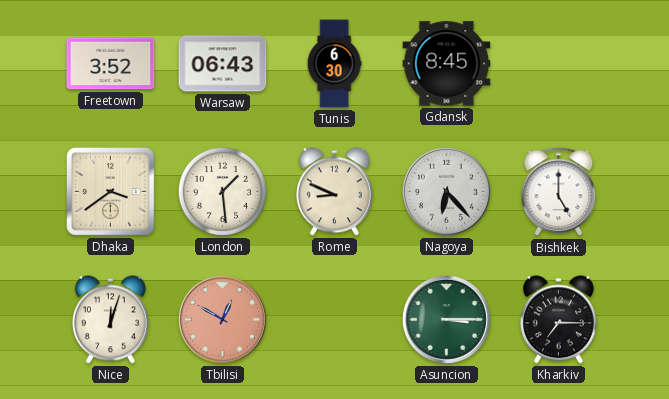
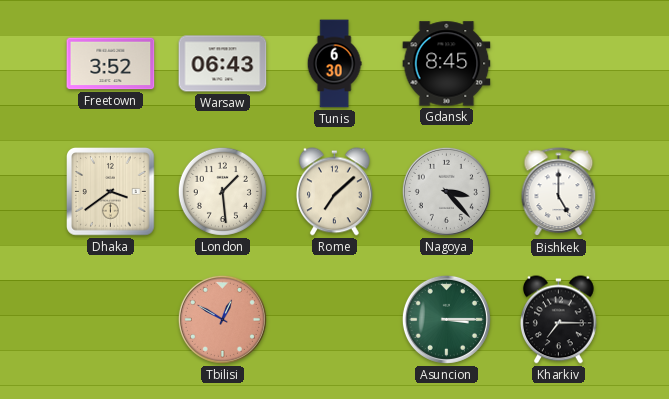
Rome: 8:49 -> 7:08 (335, 192)
Nagoya: 6:23 -> 3:23 (446, 191)
Nice: 12:03 -> none (111, 320)
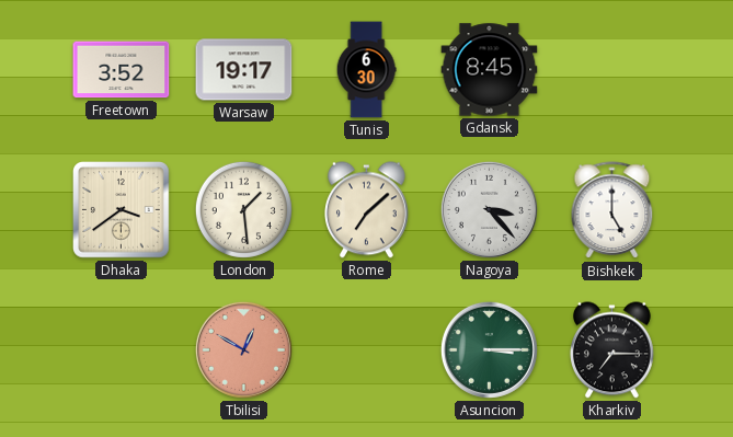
Warsaw: 06:43 -> 19:17 (244, 70)
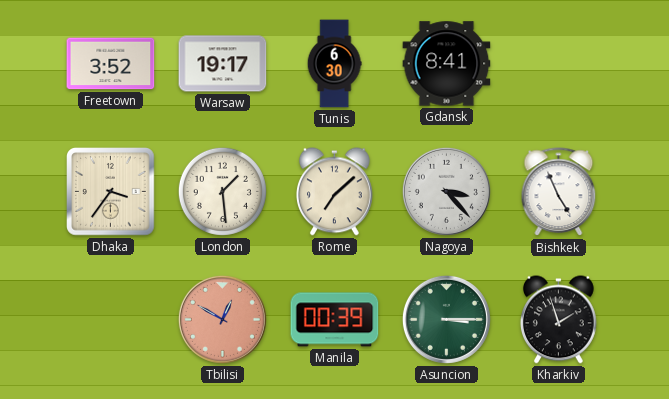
Gdansk: 8:45 -> 8:41 (447, 64)
Dhaka: 3:39 -> 3:36 (111, 192)
Bishkek: 5:00 -> 4:56 (559, 192)
Manila: none -> 00:39 (335, 320)
Kharkiv: 7:15 -> 1:57 (559, 320)
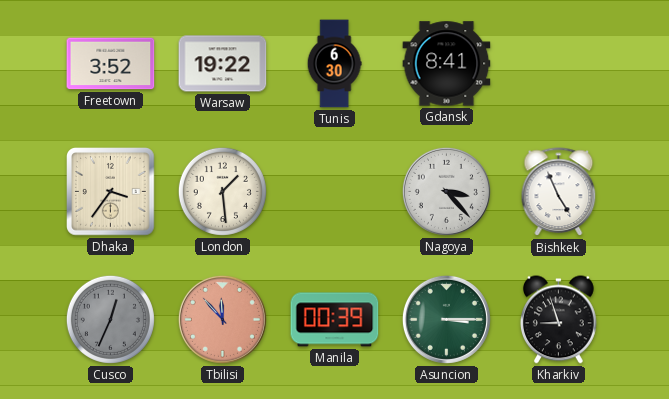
Warsaw: 19:17 -> 19:22 (223, 64)
Rome: 7:08 -> none (335, 192)
Cusco: none -> 12:34 (110, 319)
Tbilisi: 12:50 -> 11:53 (222, 319)
Kharkiv: 1:57 -> 8:57 (559, 320)
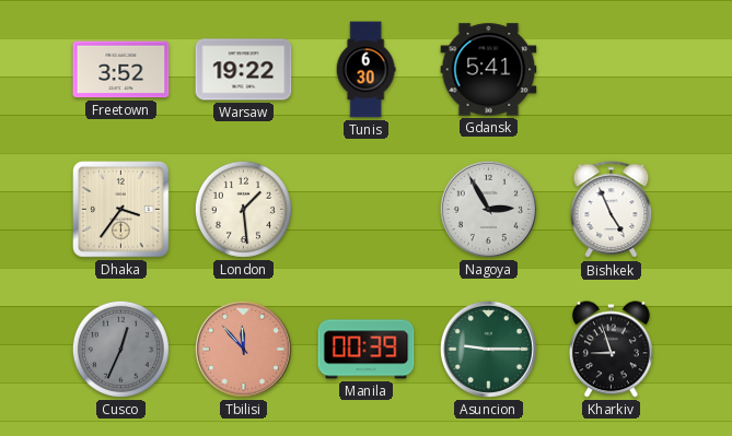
Gdansk: 8:41 -> 5:41 (489, 70)
Nagoya: 3:23 -> 2:55 (488, 209)
Asuncion: 3:15 -> 9:15 (488, 349)
